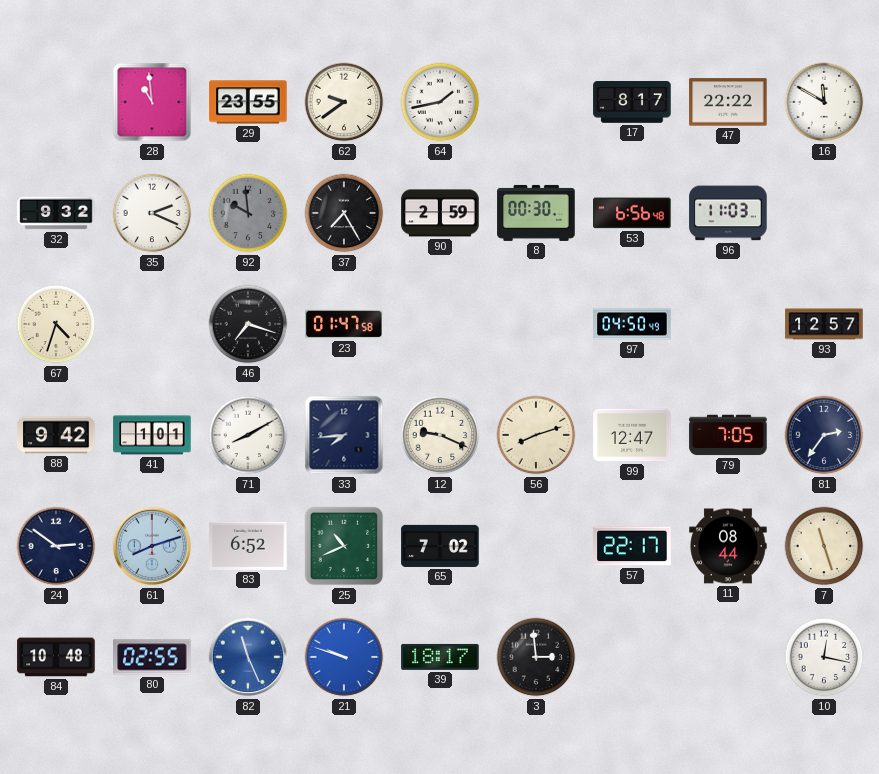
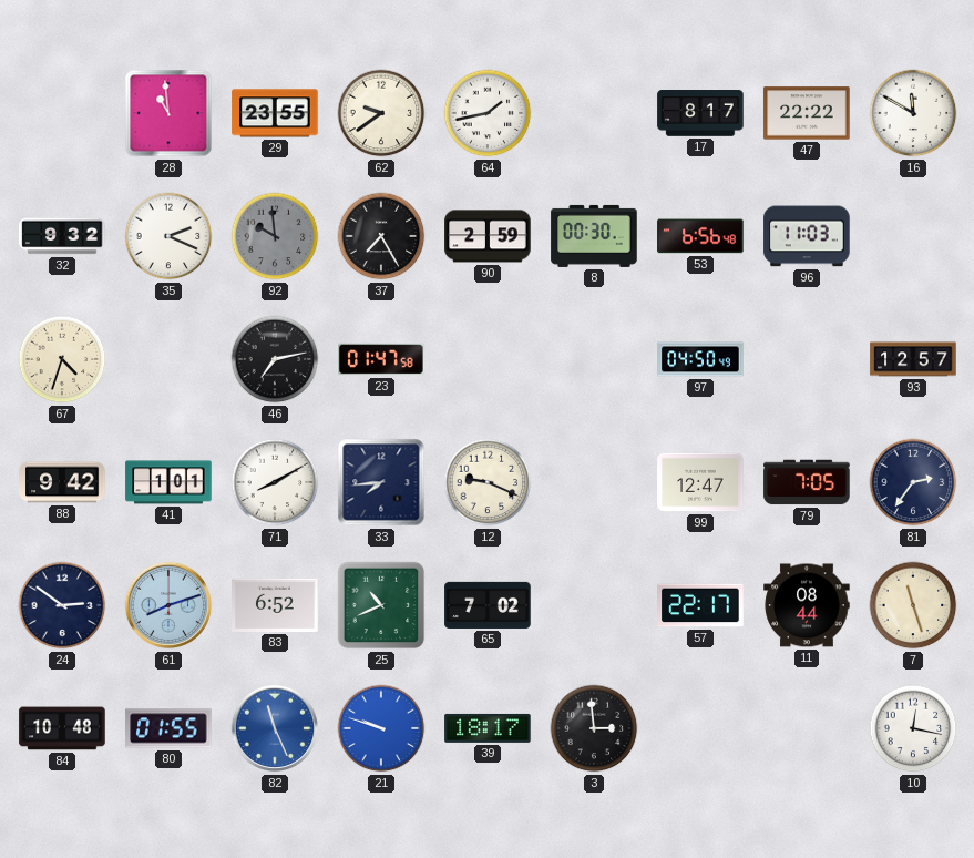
46: 7:18 -> 7:13 (275, 359)
56: 8:12 -> none (536, 435)
80: 02:55 -> 01:55 (168, 728)
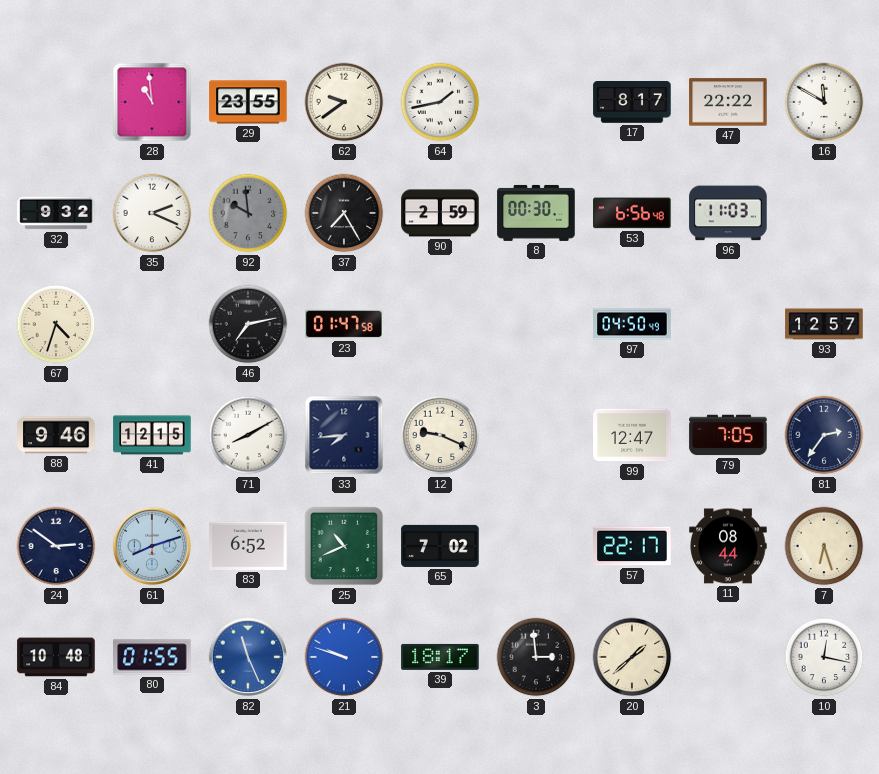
88: 9:42 -> 9:46 (56, 435)
41: 1:01 -> 12:15 (152, 435)
7: 11:27 -> 6:27 (824, 546)
20: none -> 1:38 (632, 657)
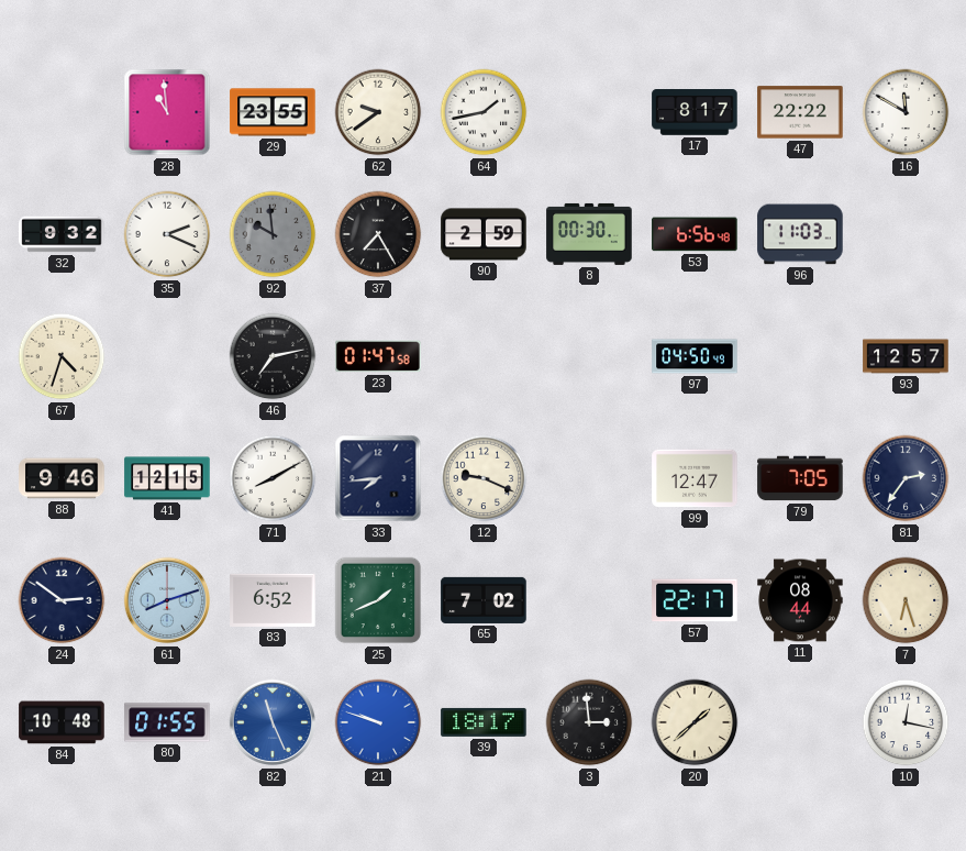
25: 10:41 -> 1:41 (378, 600)
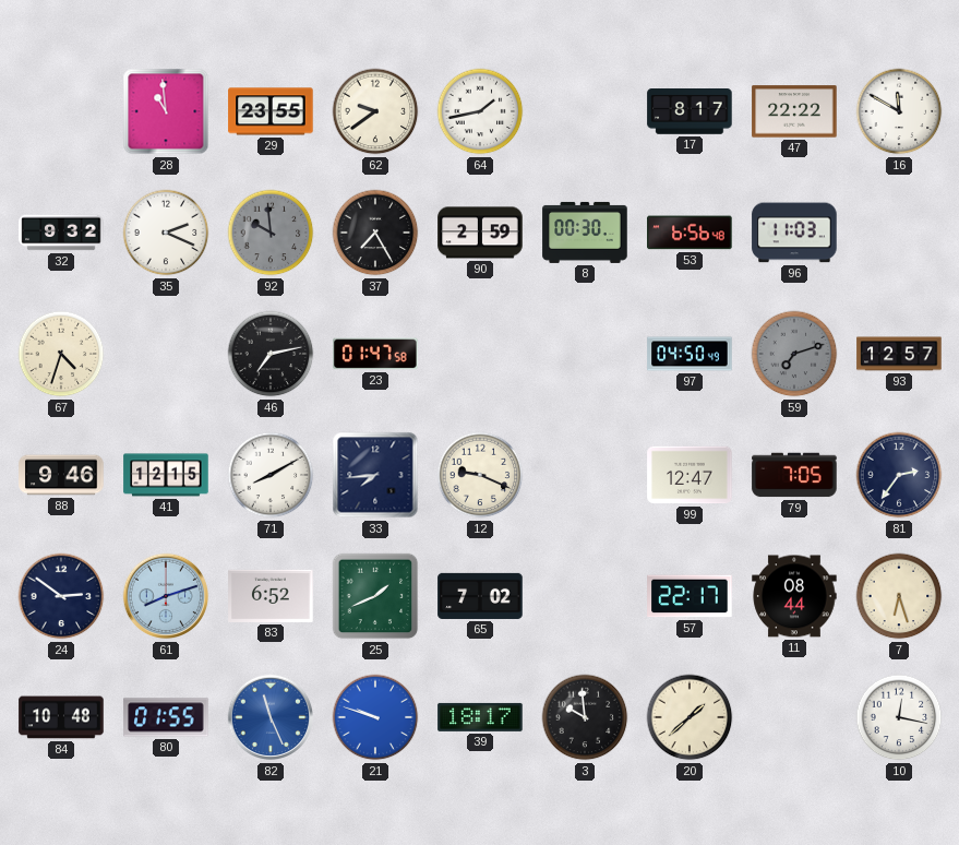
59: none -> 7:12 (794, 354)
3: 2:59 -> 9:59 (585, 717)
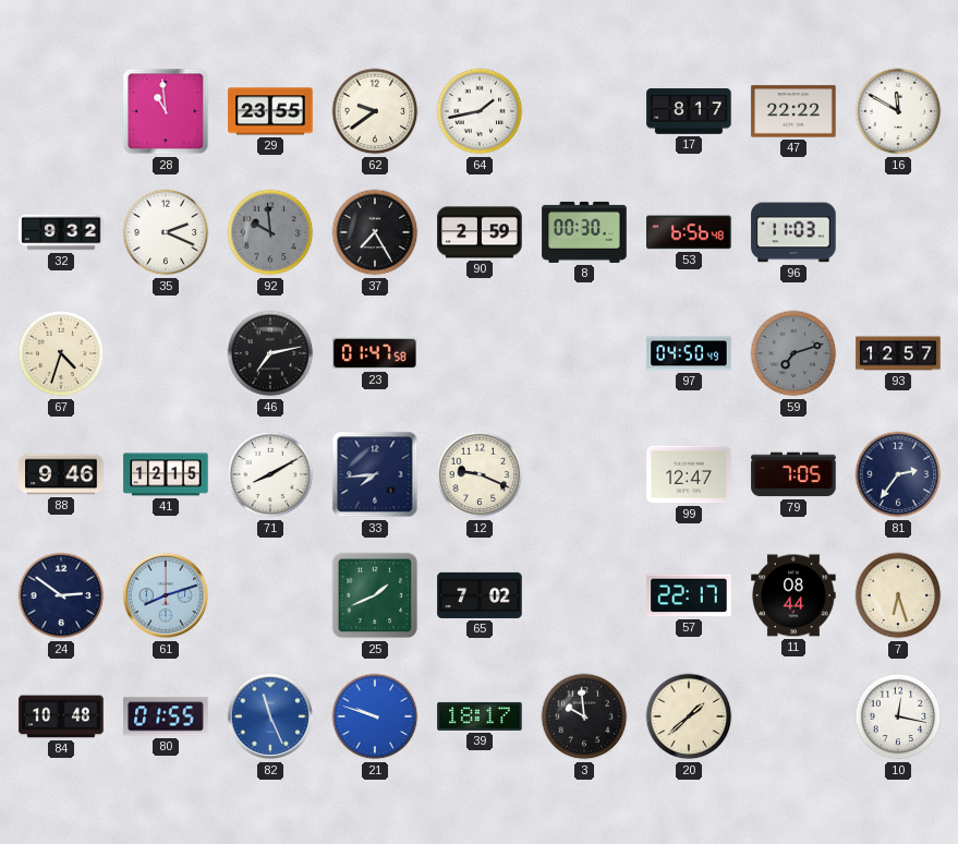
83: 6:52 -> none (271, 596)
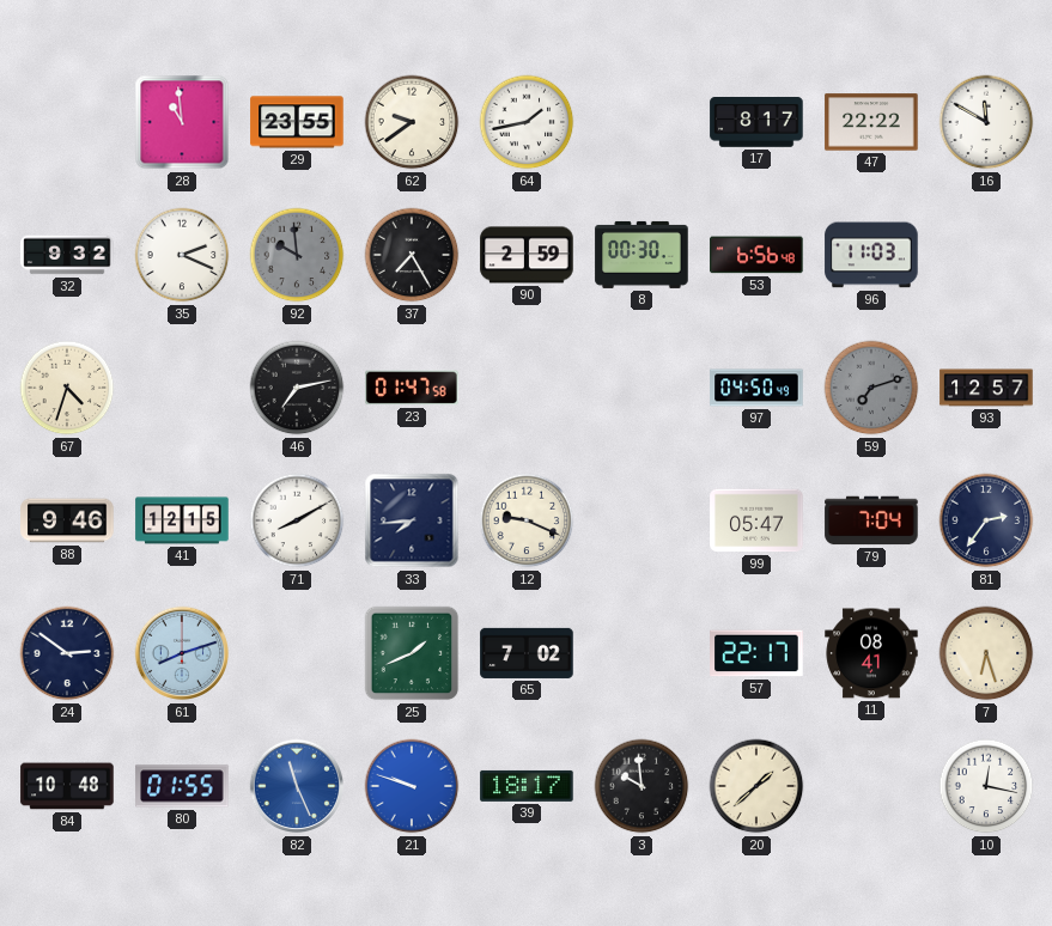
99: 12:47 -> 05:47 (756, 520)
79: 7:05 -> 7:04 (871, 520)
11: 08:44 -> 08:41 (871, 653)
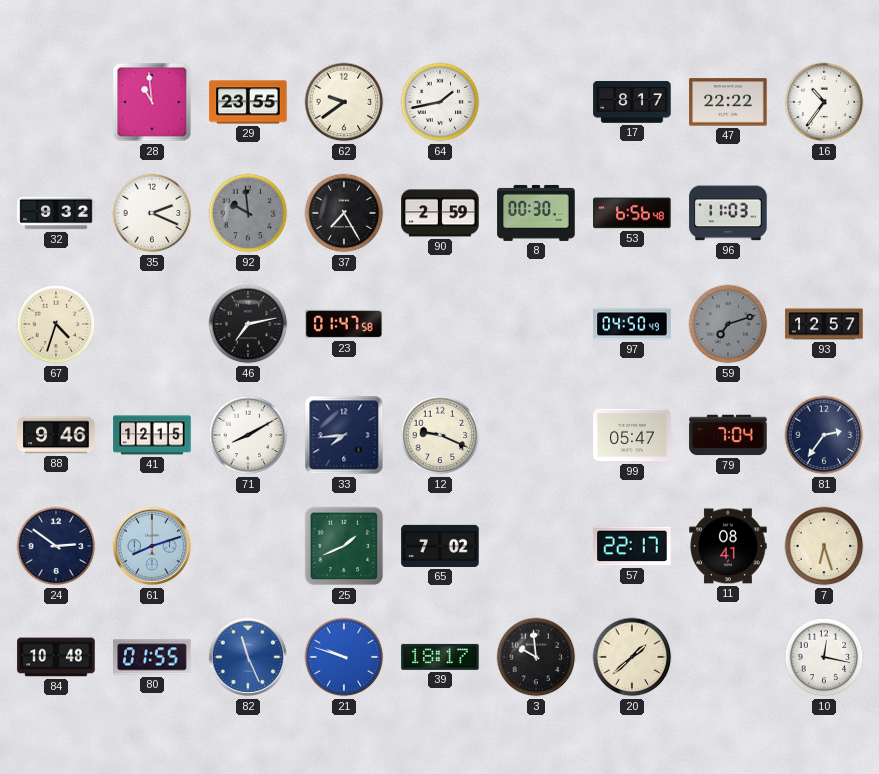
16: 11:50 -> 10:36 (824, 102)
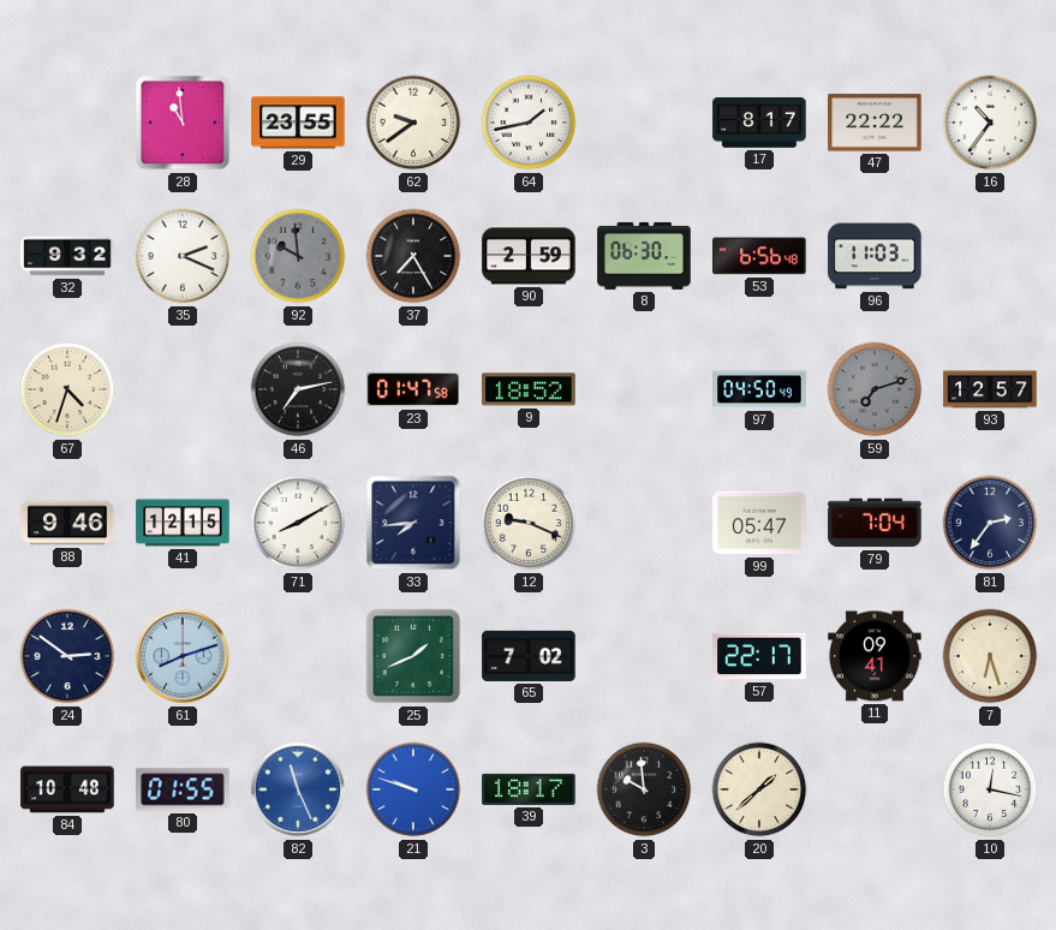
8: 00:30 -> 06:30 (644, 256)
9: none -> 18:52 (529, 389)
11: 08:41 -> 09:41 (875, 656)
